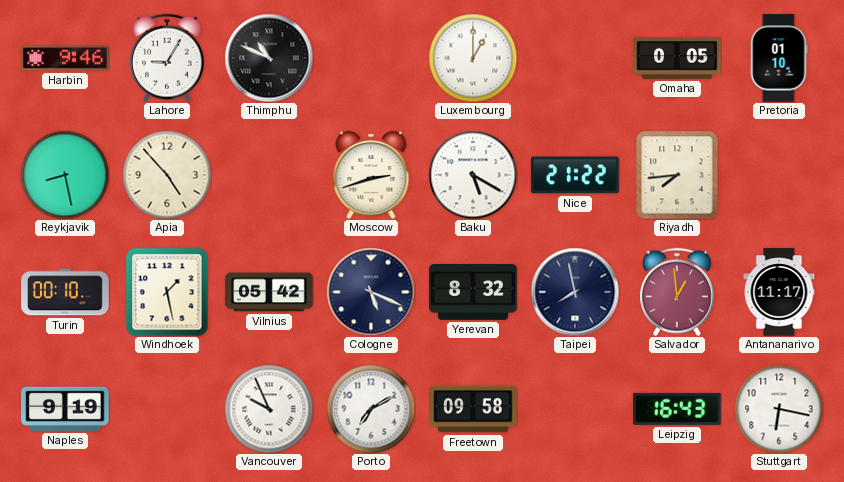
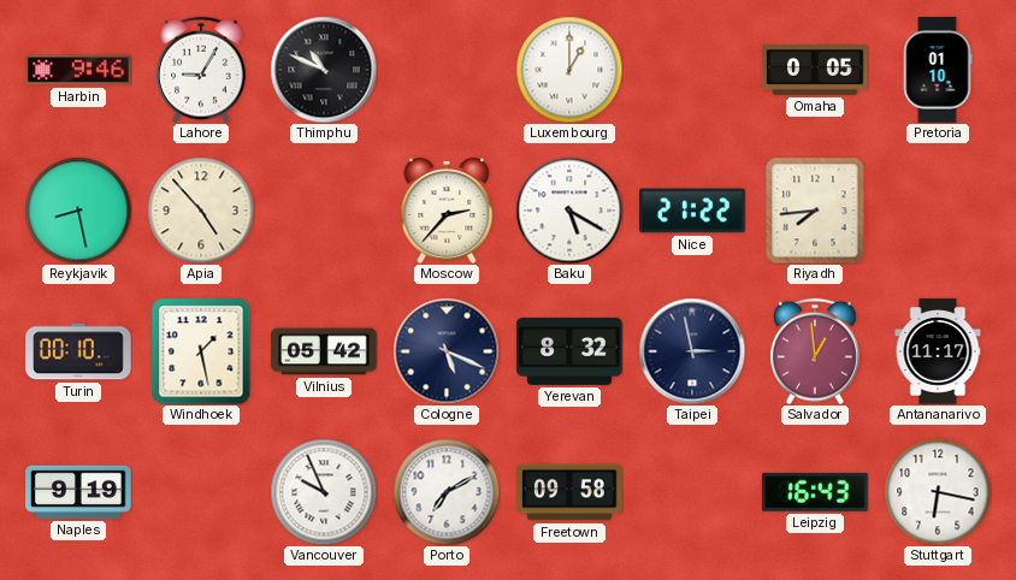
Moscow: 2:42 -> 2:37 (447, 211)
Taipei: 7:58 -> 2:58 (692, 351)
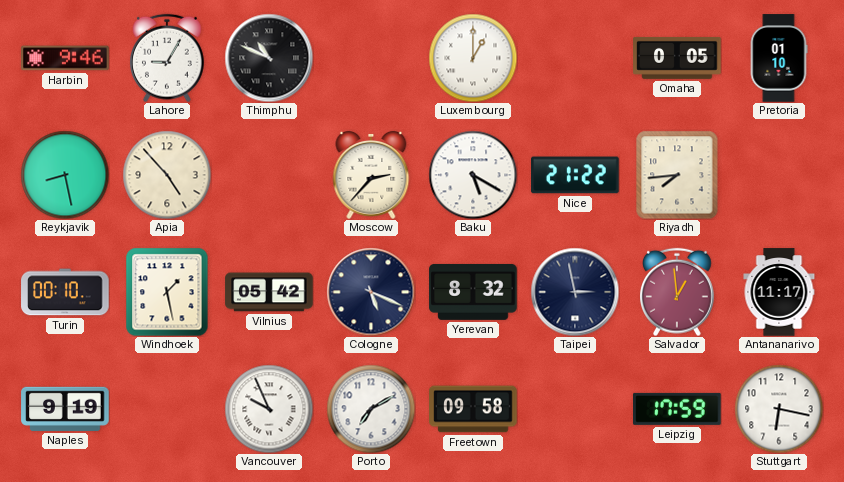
Leipzig: 16:43 -> 17:59 (677, 409)
